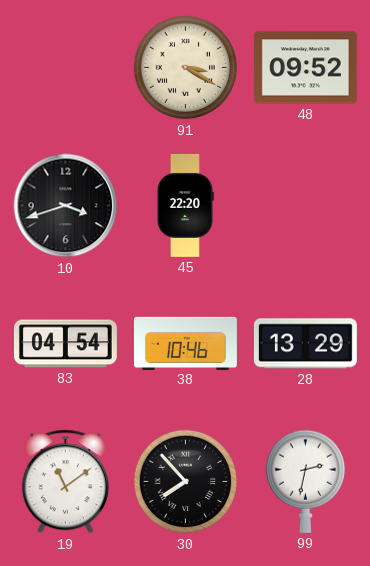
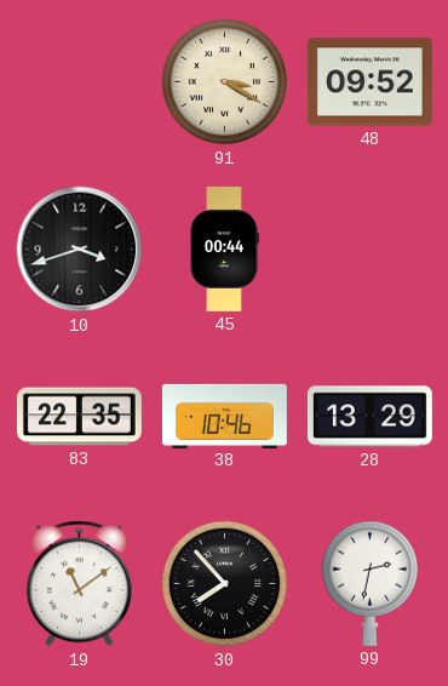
45: 22:20 -> 00:44 (225, 248)
83: 04:54 -> 22:35 (79, 417)
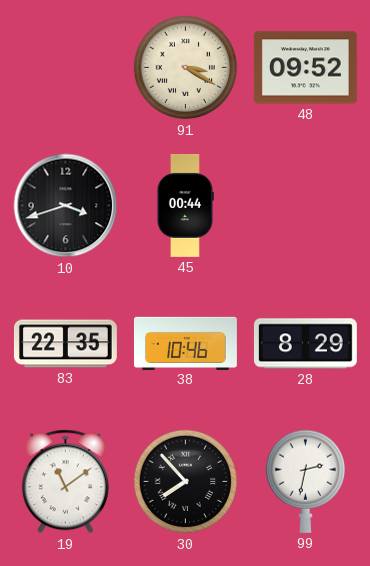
28: 13:29 -> 8:29 (305, 344)
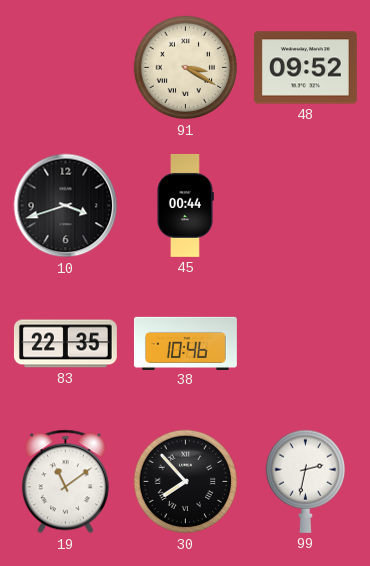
28: 8:29 -> none (305, 344)
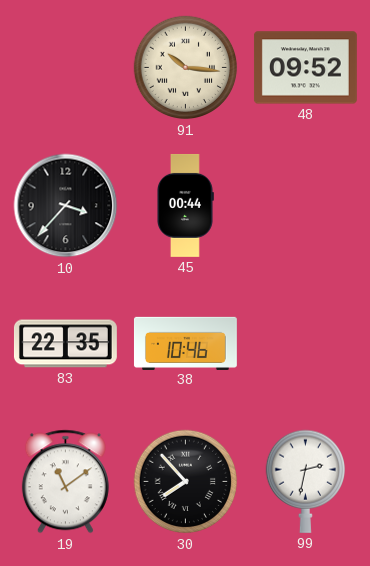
91: 3:20 -> 10:16 (186, 68)
10: 3:42 -> 3:37 (66, 206)
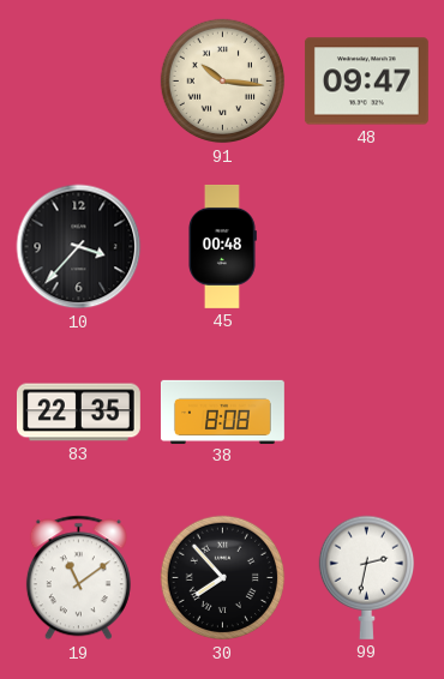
48: 09:52 -> 09:47 (366, 82)
45: 00:44 -> 00:48 (223, 246)
38: 10:46 -> 8:08 (222, 411)
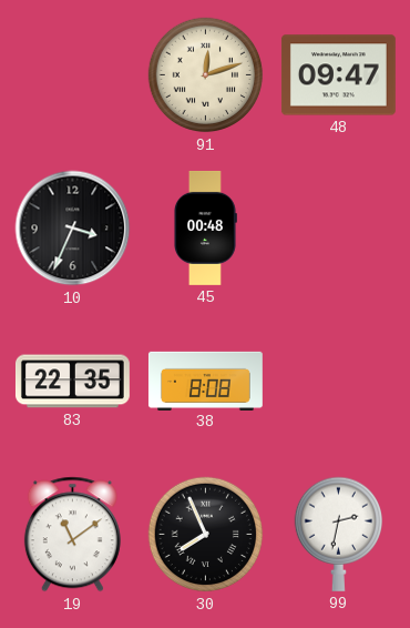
91: 10:16 -> 12:12 (206, 75)
10: 3:37 -> 3:34 (73, 229)
30: 7:53 -> 7:56 (206, 535)
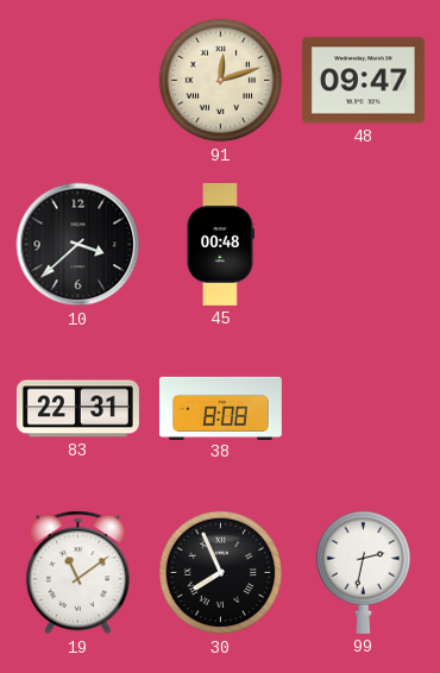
10: 3:34 -> 3:38 (78, 245)
83: 22:35 -> 22:31 (77, 409)
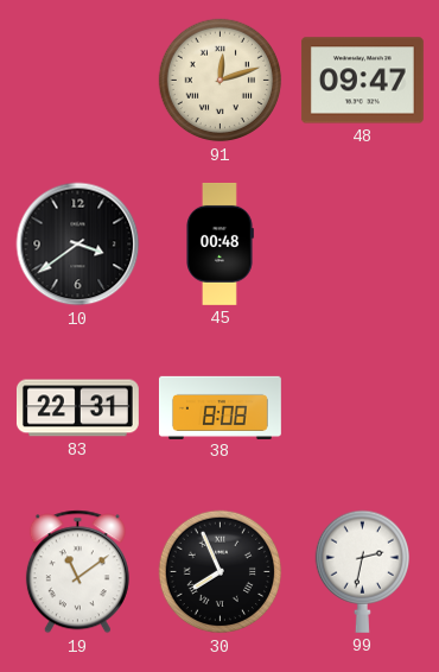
10: 3:38 -> 3:39 (78, 245)
